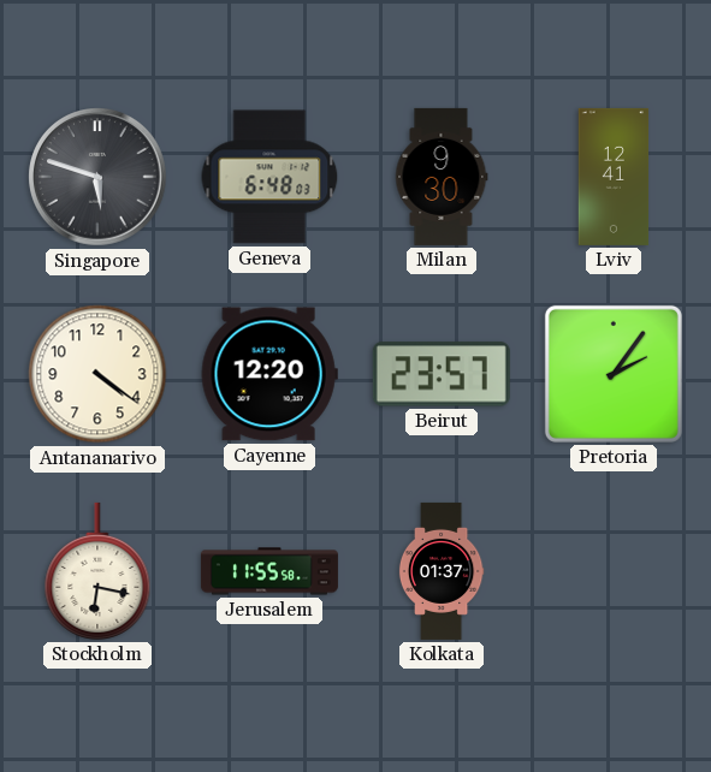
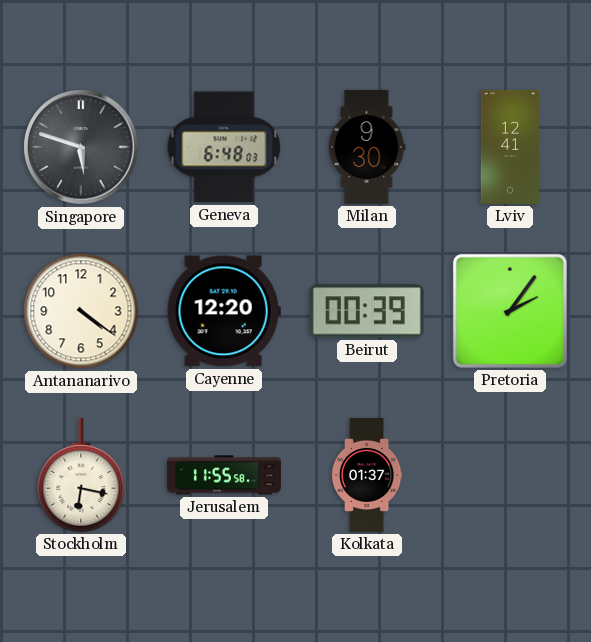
Beirut: 23:57 -> 00:39 (367, 311)
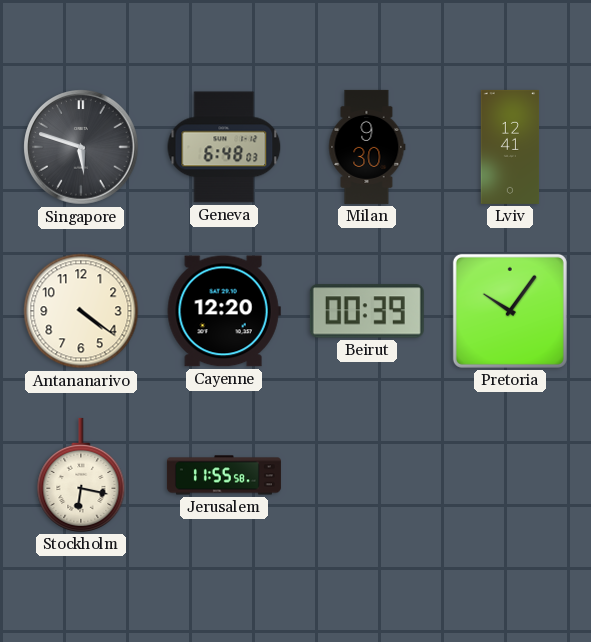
Pretoria: 2:06 -> 10:06 (510, 311)
Kolkata: 01:37 -> none (367, 475)
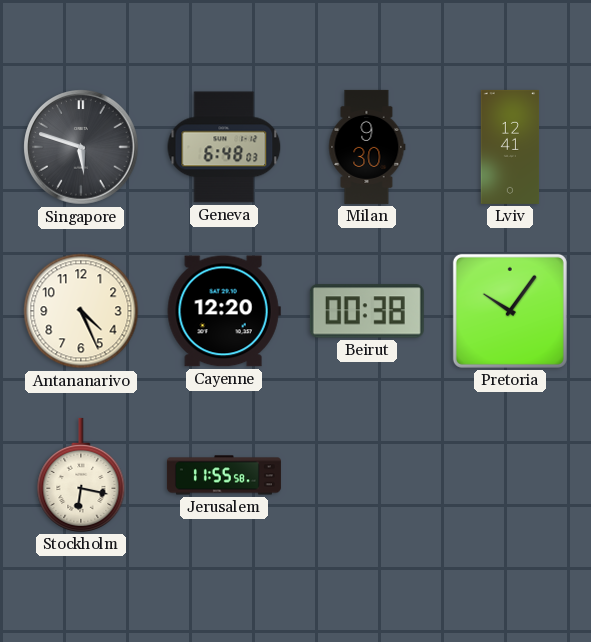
Antananarivo: 4:21 -> 4:26 (81, 311)
Beirut: 00:39 -> 00:38 (367, 311)
